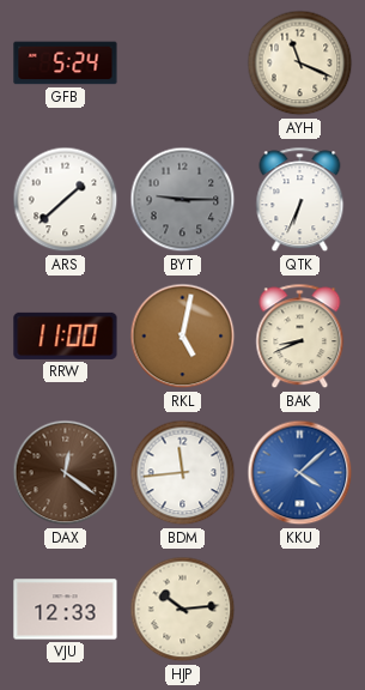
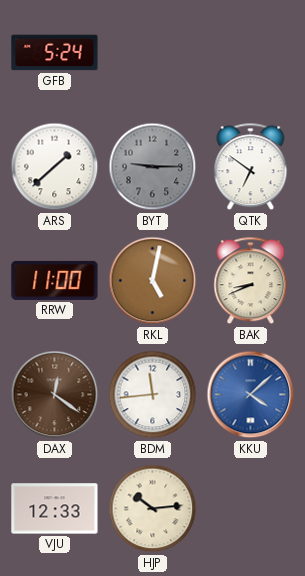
AYH: 11:19 -> none (300, 63)
QTK: 6:34 -> 6:51 (251, 167)
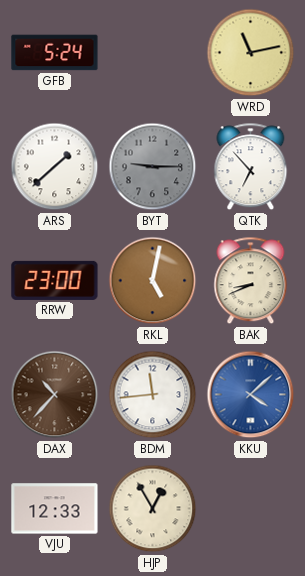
WRD: none -> 11:13 (251, 53)
QTK: 6:51 -> 6:53 (251, 167)
RRW: 11:00 -> 23:00 (55, 280)
DAX: 12:21 -> 10:37 (55, 395)
HJP: 10:14 -> 12:55 (153, 509)
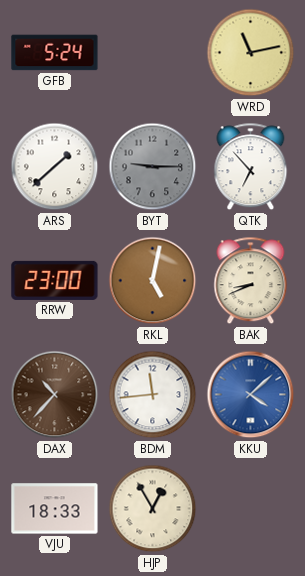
VJU: 12:33 -> 18:33 (55, 509)
